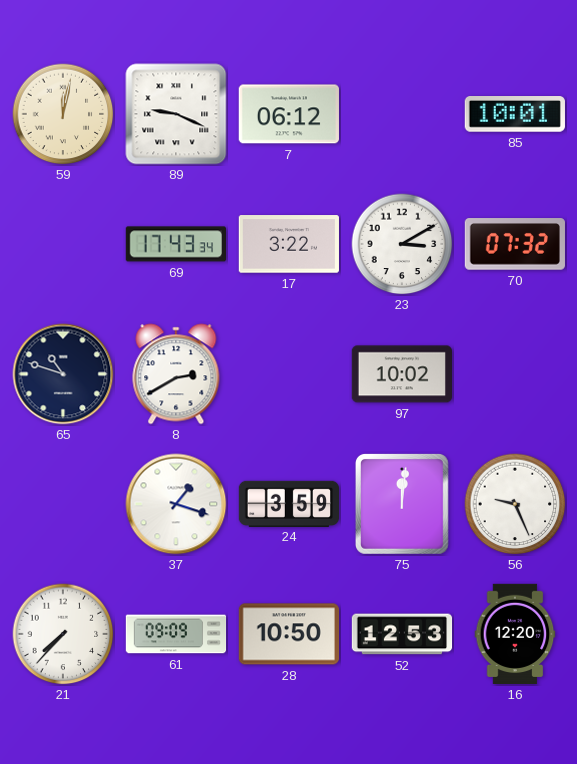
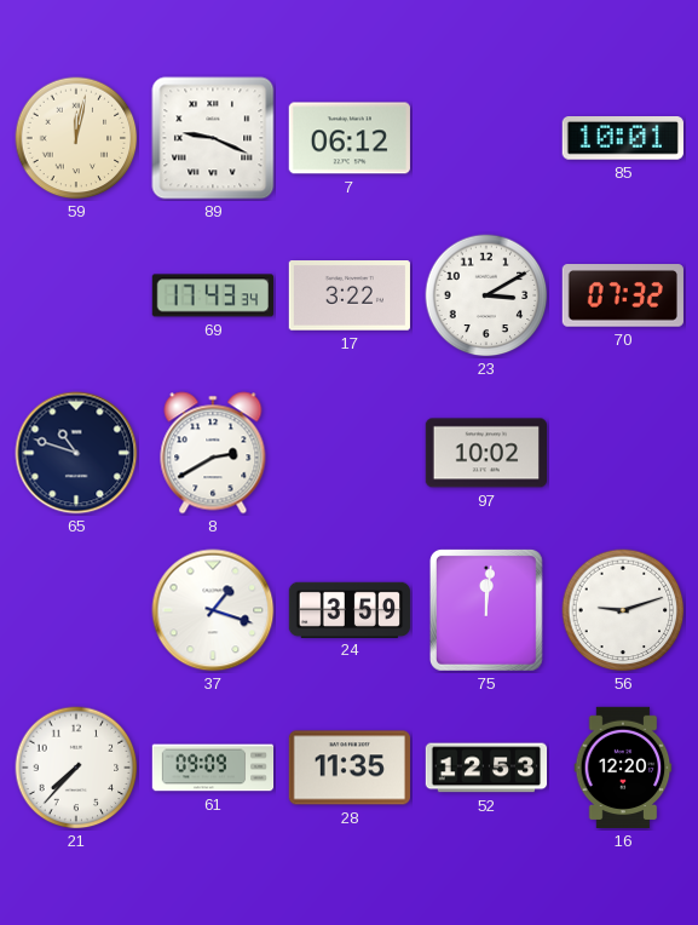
56: 9:26 -> 9:12 (623, 610)
28: 10:50 -> 11:35 (348, 768)
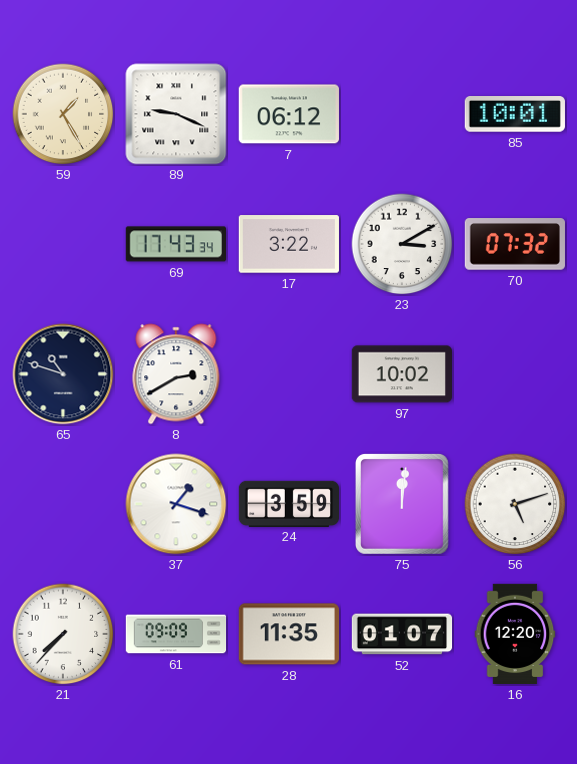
59: 12:02 -> 1:25 (63, 114)
56: 9:12 -> 5:12 (515, 504)
52: 12:53 -> 01:07 (402, 634)
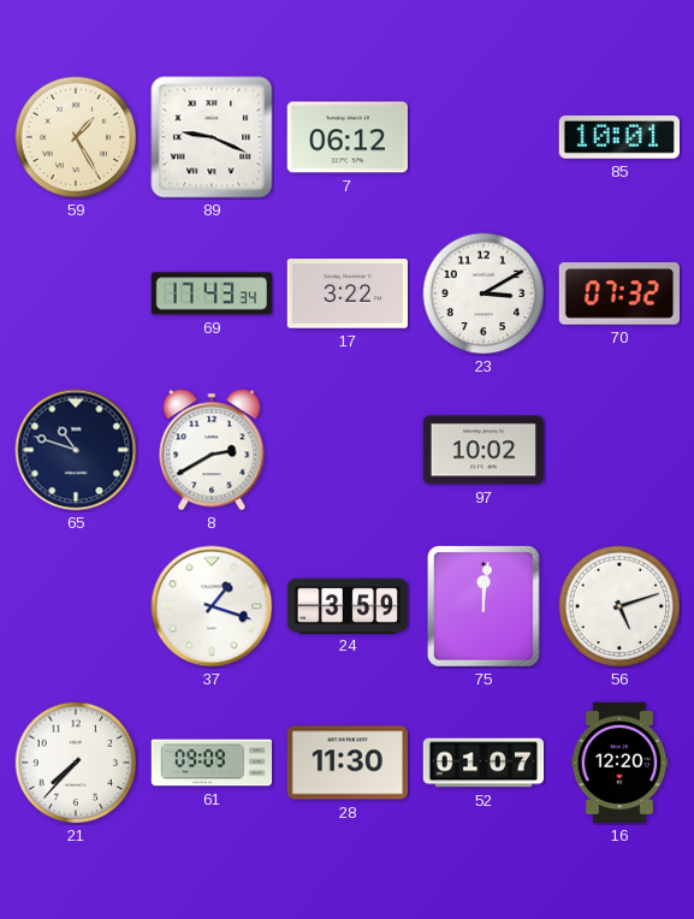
28: 11:35 -> 11:30 (346, 763)
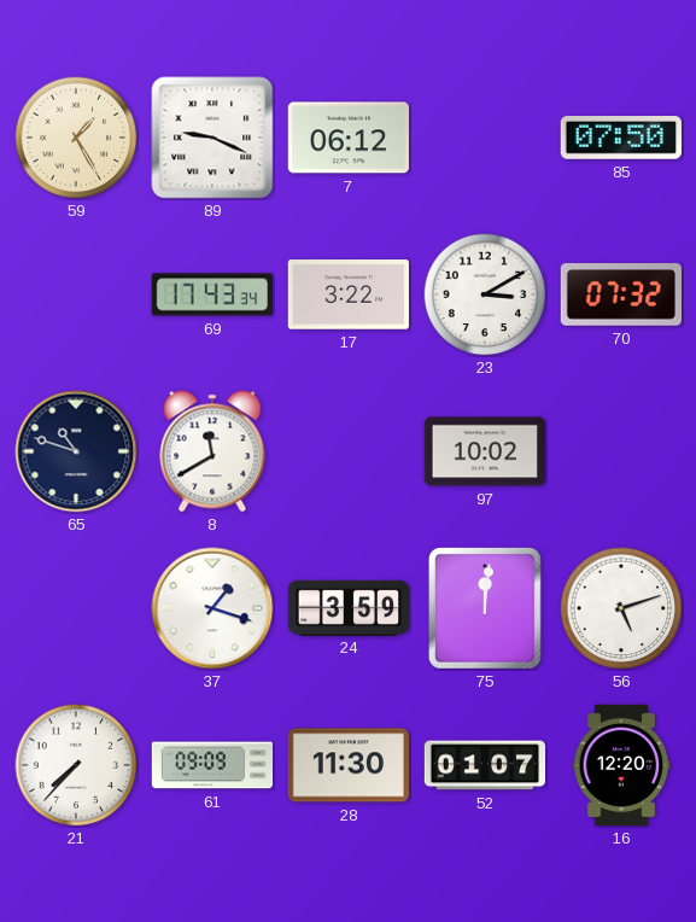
85: 10:01 -> 07:50 (621, 139)
8: 2:40 -> 11:40 (212, 451)
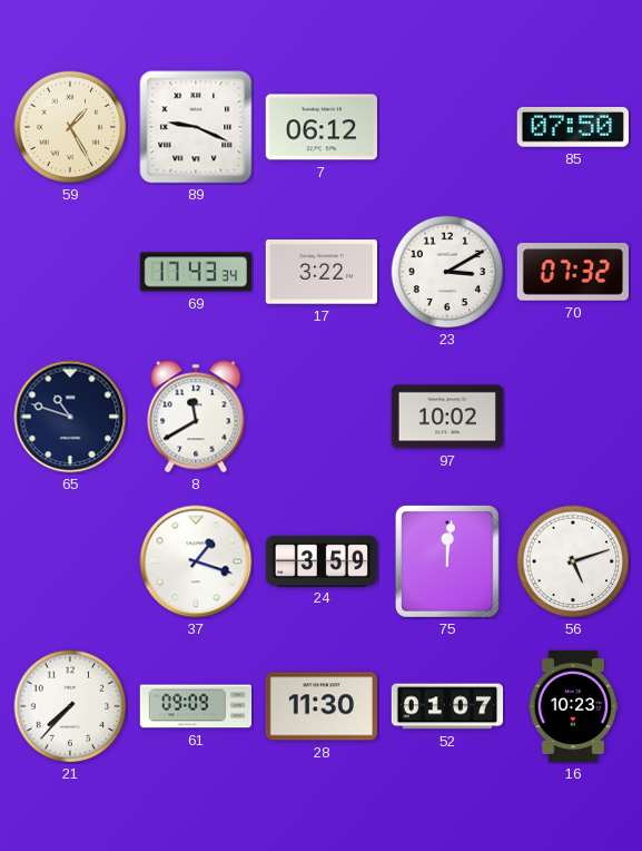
16: 12:20 -> 10:23 (573, 706)
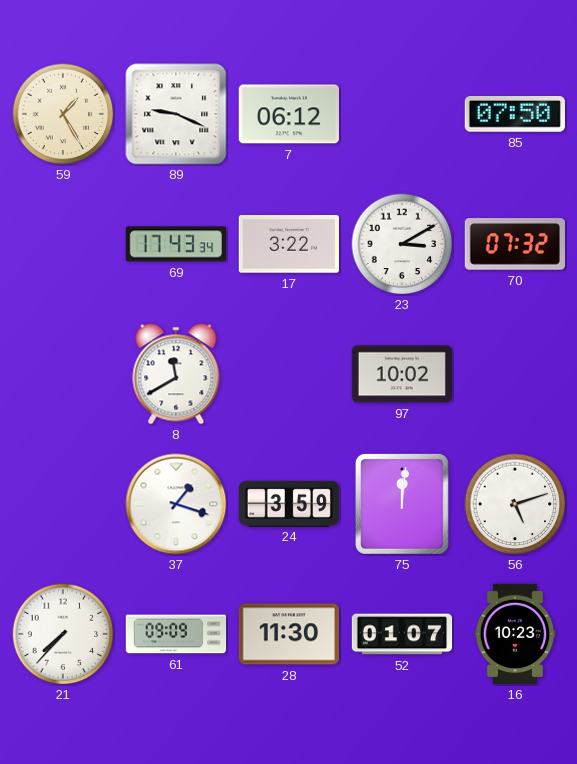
65: 10:48 -> none (70, 417)
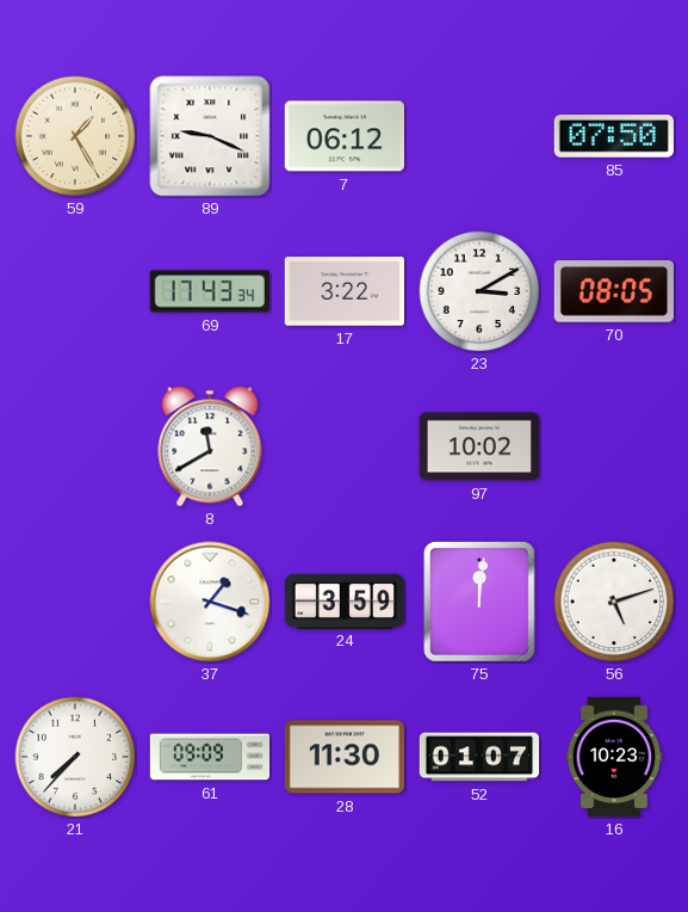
70: 07:32 -> 08:05 (614, 291)
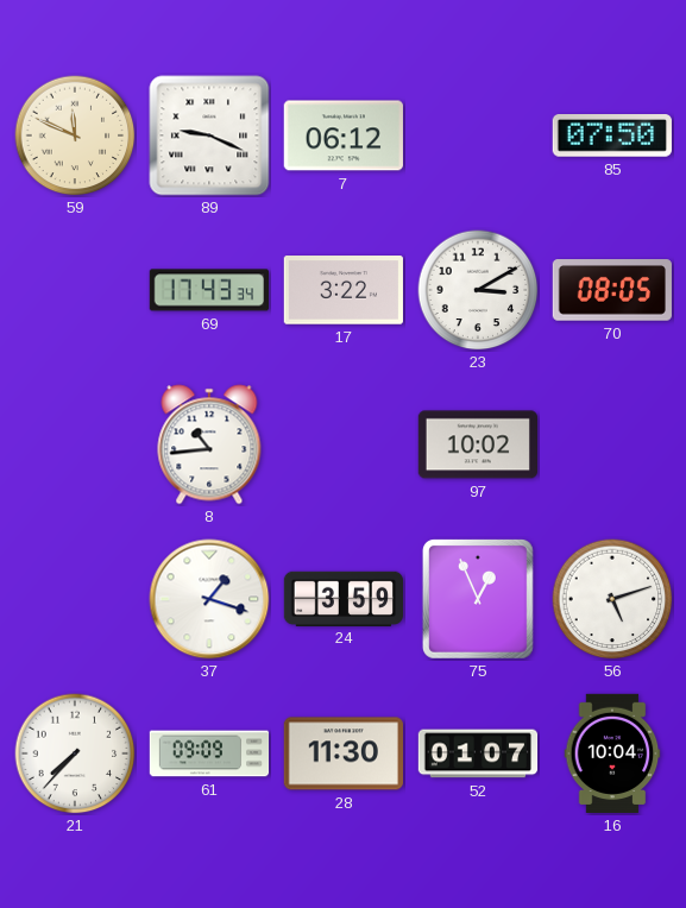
59: 1:25 -> 11:49 (75, 135)
8: 11:40 -> 10:44 (209, 444)
75: 12:01 -> 12:56 (478, 599)
16: 10:23 -> 10:04 (612, 753)
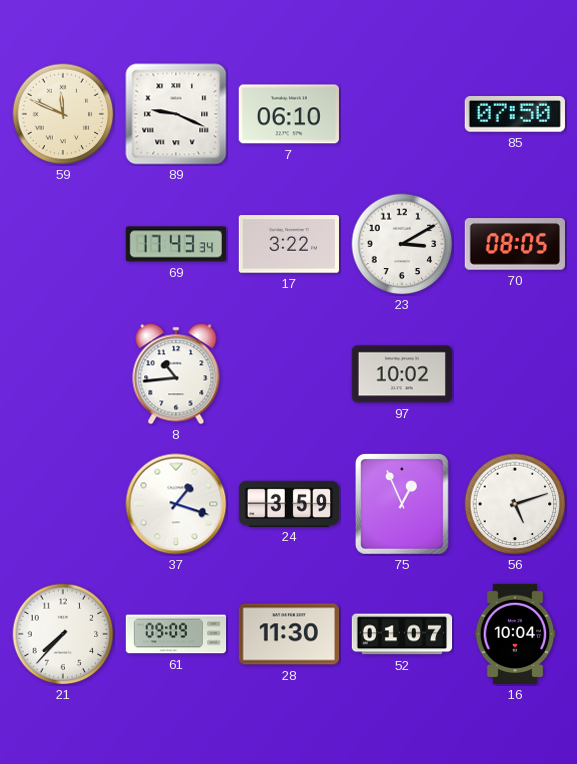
7: 06:12 -> 06:10 (289, 114)
